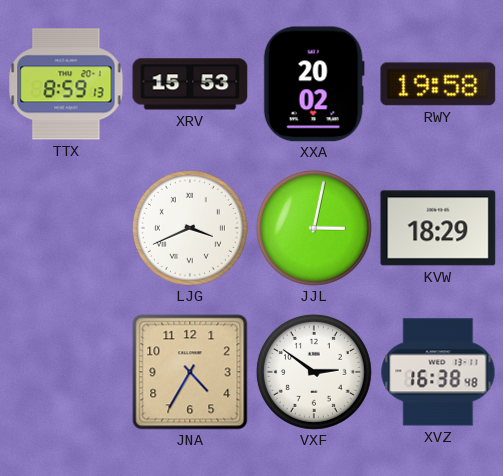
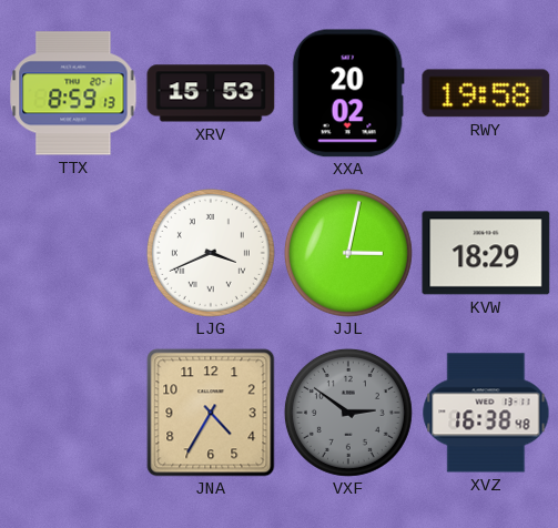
VXF dial: white -> grey (348, 413)
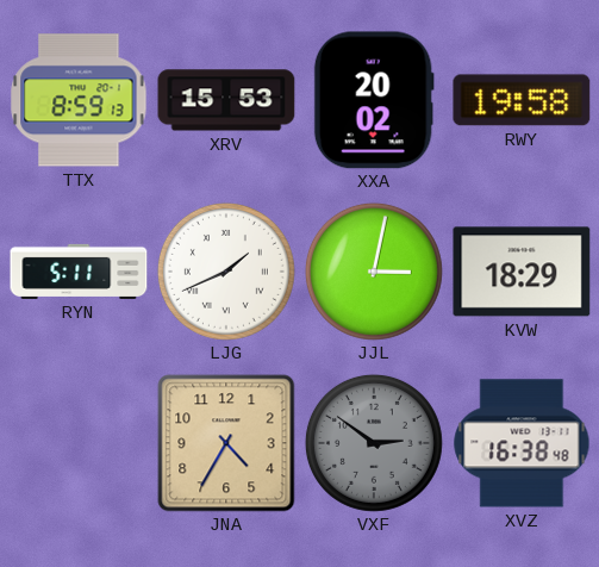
RYN: none -> 5:11 (79, 272)
LJG: 3:41 -> 1:41 (226, 272)
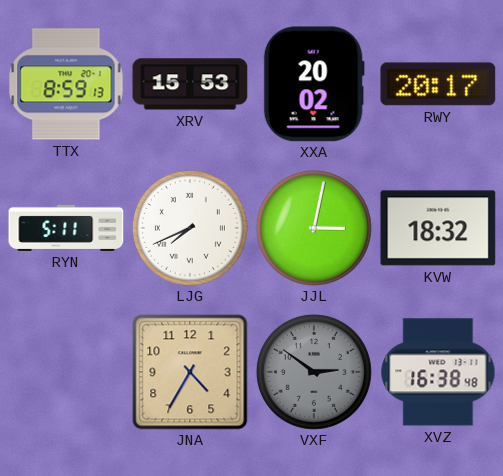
RWY: 19:58 -> 20:17 (438, 84)
LJG: 1:41 -> 7:41 (190, 228)
KVW: 18:29 -> 18:32 (438, 228)
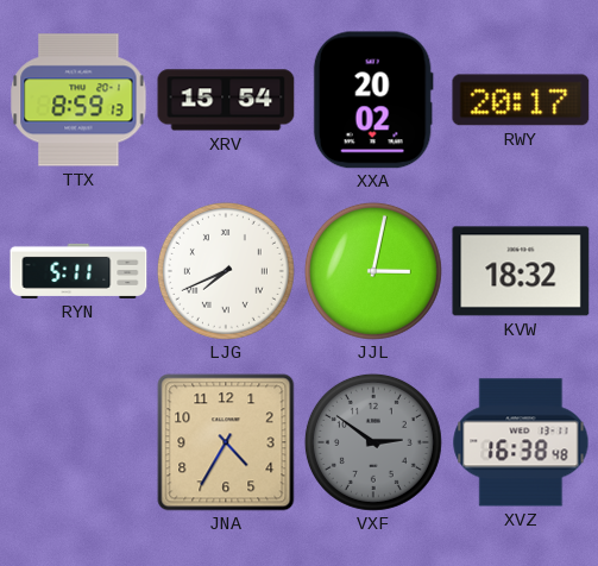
XRV: 15:53 -> 15:54 (226, 100)
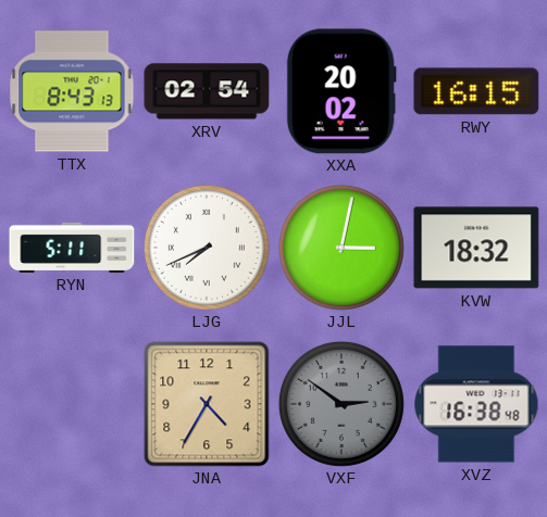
TTX: 8:59 -> 8:43 (72, 91)
XRV: 15:54 -> 02:54 (207, 91)
RWY: 20:17 -> 16:15 (476, 91)
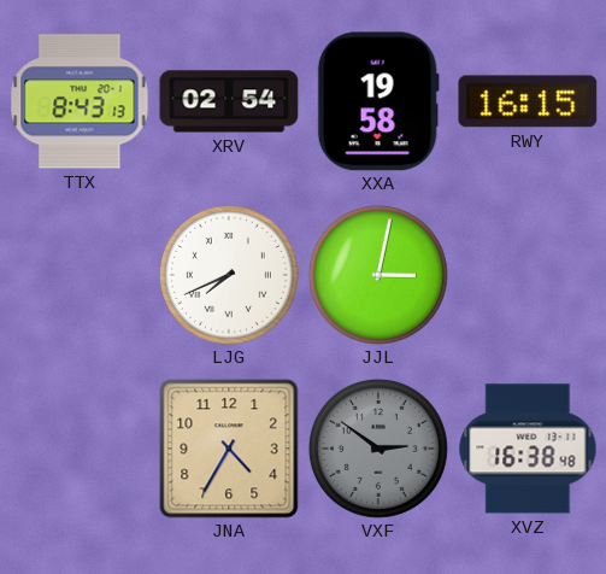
XXA: 20:02 -> 19:58 (378, 101)
RYN: 5:11 -> none (72, 248)
KVW: 18:32 -> none (476, 248)
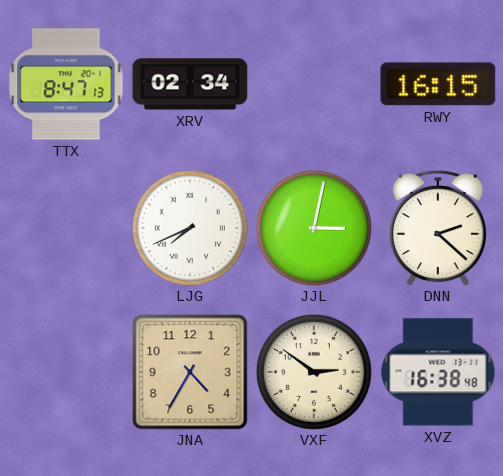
TTX: 8:43 -> 8:47 (66, 84)
XRV: 02:54 -> 02:34 (190, 84)
XXA: 19:58 -> none (378, 101)
DNN: none -> 2:22 (438, 228)
VXF dial: grey -> cream (314, 372)
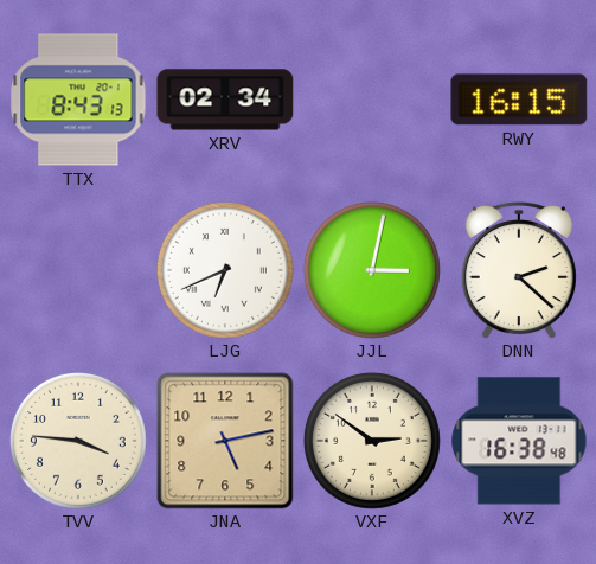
TTX: 8:47 -> 8:43 (78, 100)
LJG: 7:41 -> 6:41 (225, 270)
TVV: none -> 3:46 (78, 441)
JNA: 4:35 -> 5:13 (225, 441)
